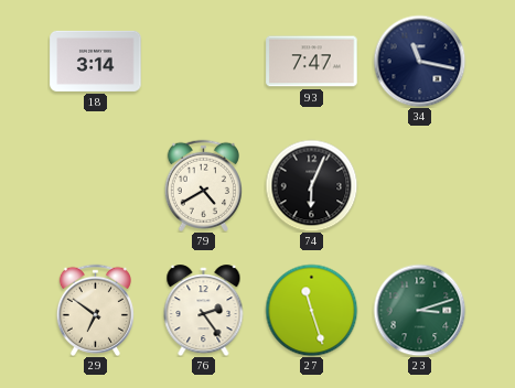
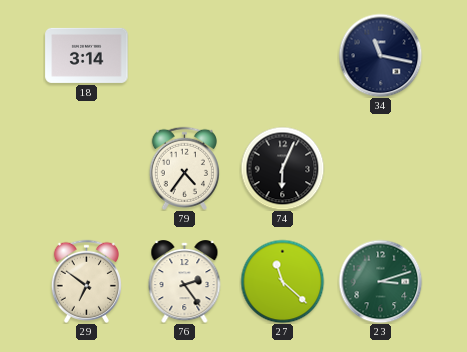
93: 7:47 -> none (312, 62)
79: 4:40 -> 4:36 (184, 168)
27: 11:27 -> 11:22 (282, 281)
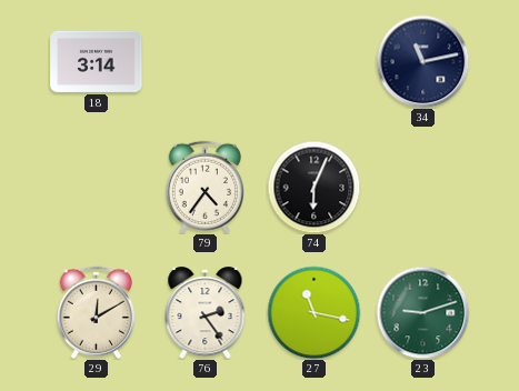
34: 11:17 -> 11:13 (422, 61)
29: 6:51 -> 12:10 (96, 312)
27: 11:22 -> 11:17 (313, 312)
23: 3:12 -> 9:12 (422, 312)
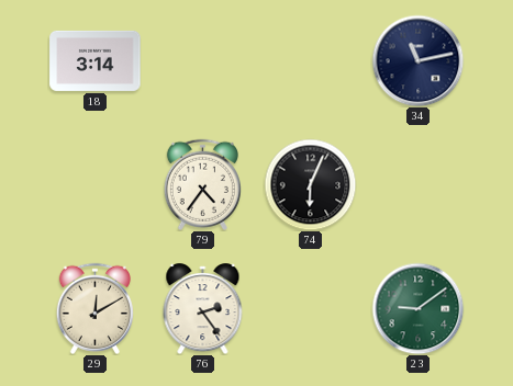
27: 11:17 -> none (313, 312)
23: 9:12 -> 9:09 (417, 308)
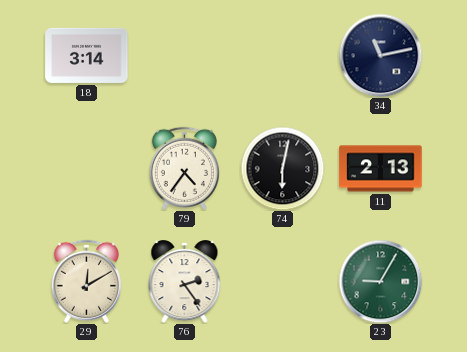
74: 6:04 -> 6:02 (282, 168)
11: none -> 2:13 (381, 169)
23: 9:09 -> 9:05 (380, 281)
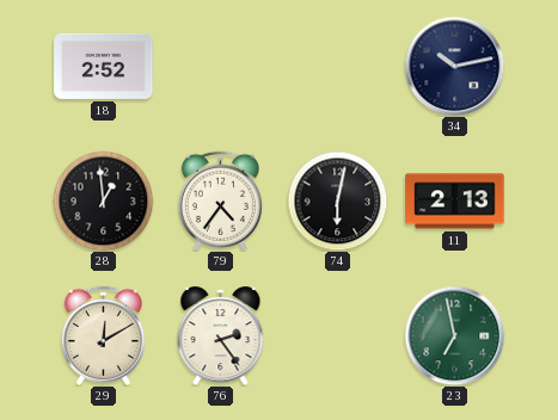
18: 3:14 -> 2:52 (104, 66)
34: 11:13 -> 10:13 (454, 66)
28: none -> 12:59 (103, 200)
23: 9:05 -> 6:58 (454, 335)
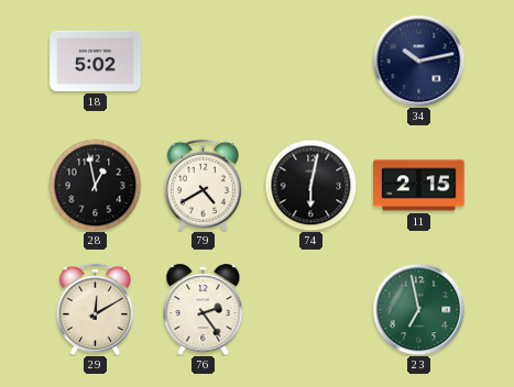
18: 2:52 -> 5:02 (96, 60)
28: 12:59 -> 12:58 (95, 185)
79: 4:36 -> 4:40 (203, 185)
11: 2:13 -> 2:15 (419, 186)
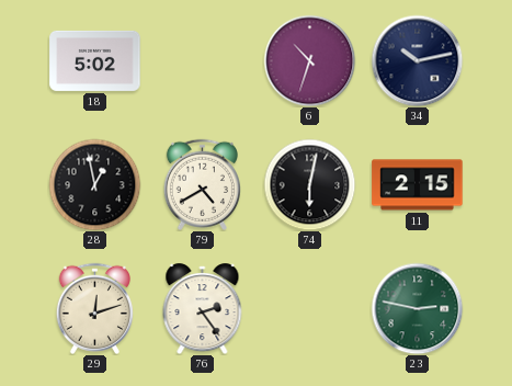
6: none -> 10:33 (309, 60)
29: 12:10 -> 12:12 (94, 308)
23: 6:58 -> 2:47 (417, 308)
